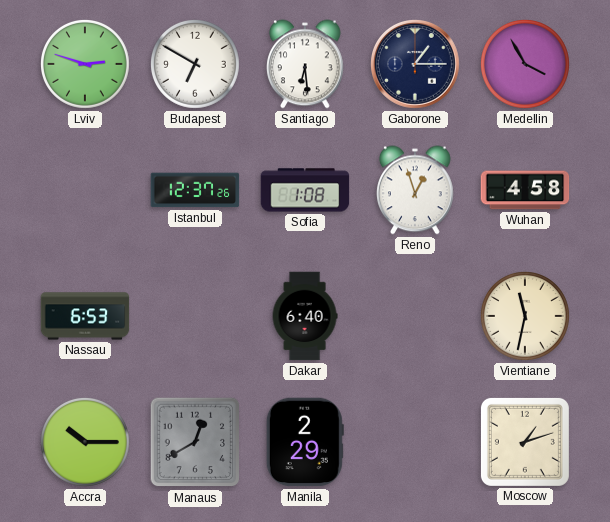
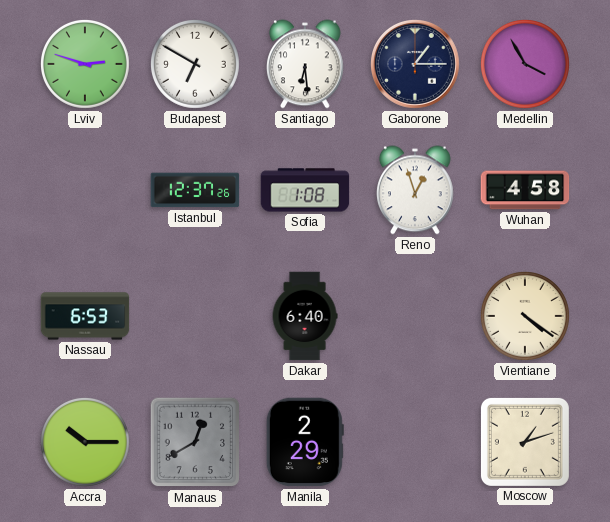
Vientiane: 11:32 -> 4:21 (526, 317)
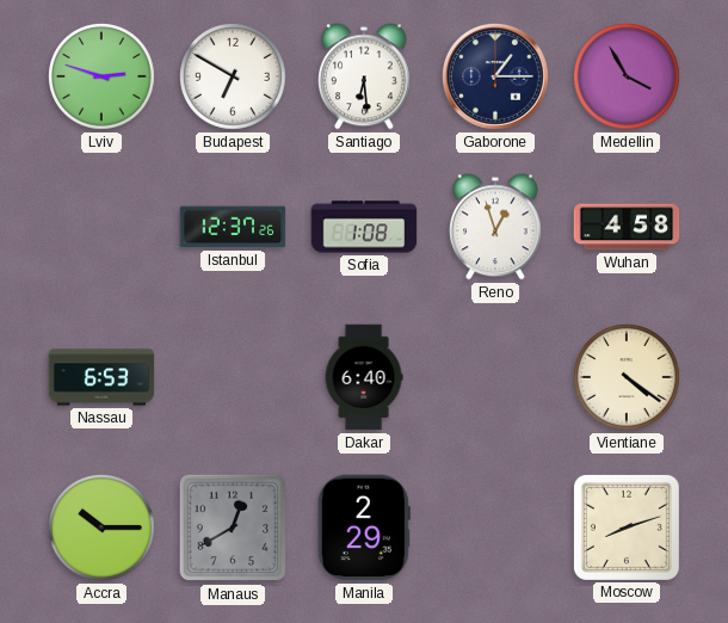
Moscow: 1:12 -> 8:12 (627, 528)
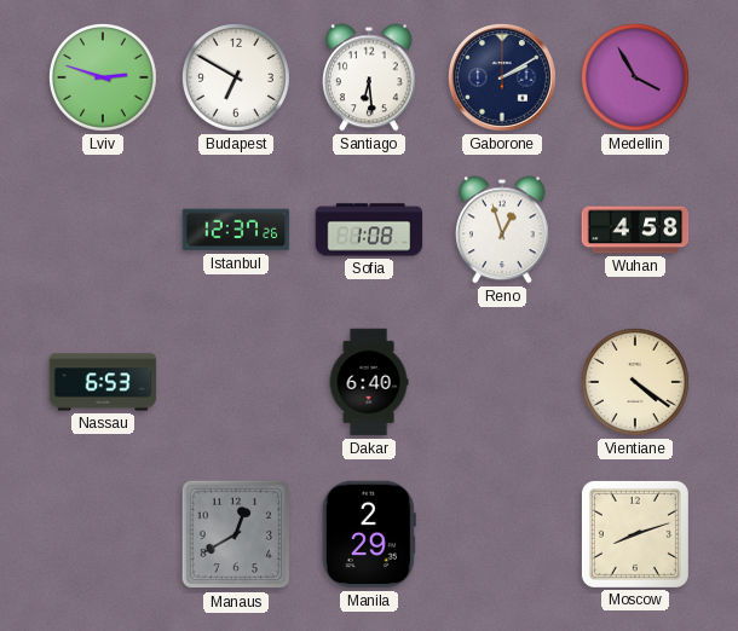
Gaborone: 1:15 -> 2:10 (503, 79)
Accra: 10:15 -> none (103, 529)
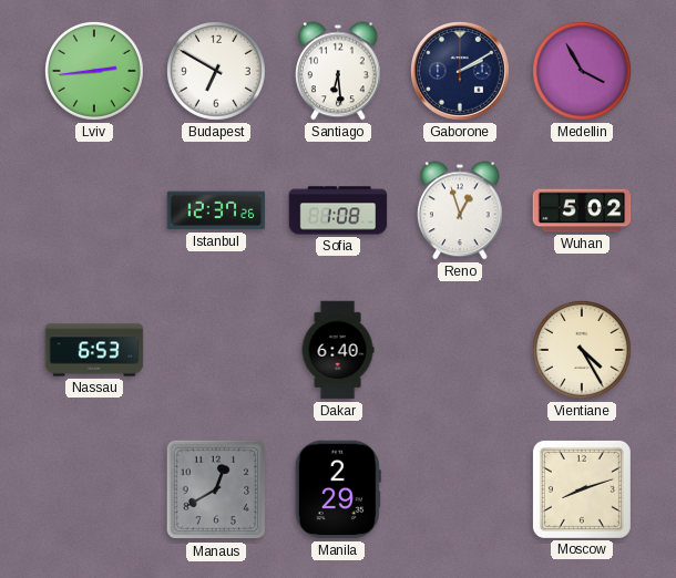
Lviv: 2:48 -> 2:44 (95, 72)
Wuhan: 4:58 -> 5:02 (582, 210)
Vientiane: 4:21 -> 4:25 (583, 351)
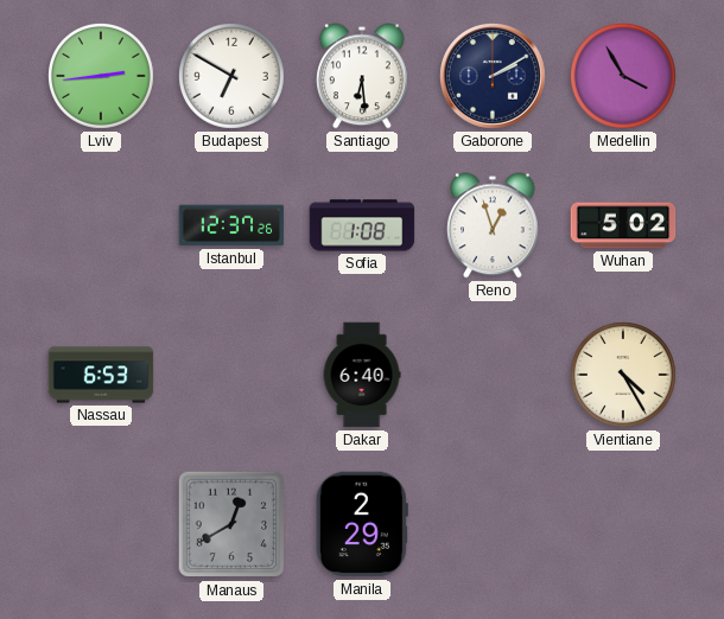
Moscow: 8:12 -> none (582, 489)
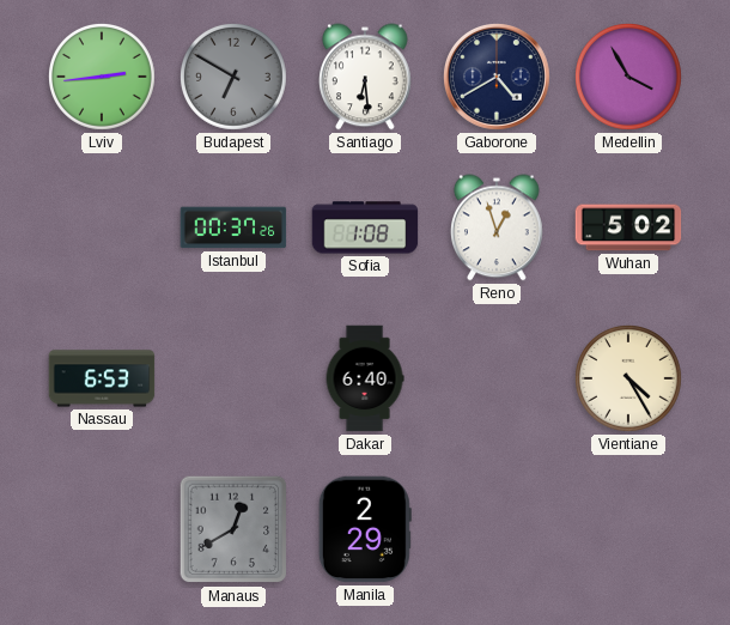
Budapest dial: white -> grey (235, 78)
Gaborone: 2:10 -> 4:40 (498, 78)
Istanbul: 12:37 -> 00:37 (233, 227)
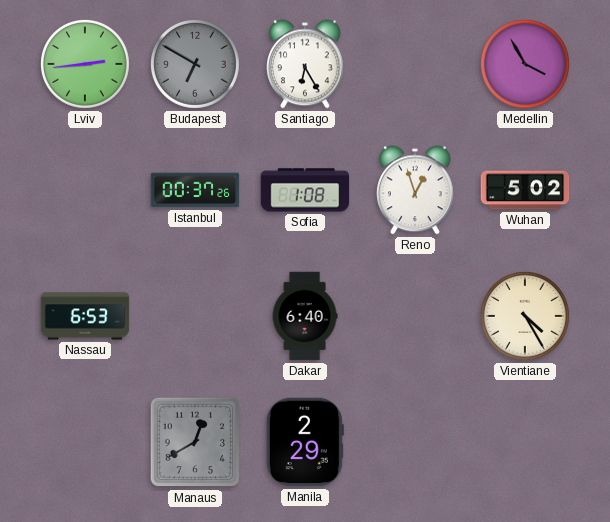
Santiago: 6:29 -> 6:25 (306, 64)
Gaborone: 4:40 -> none (498, 78)
